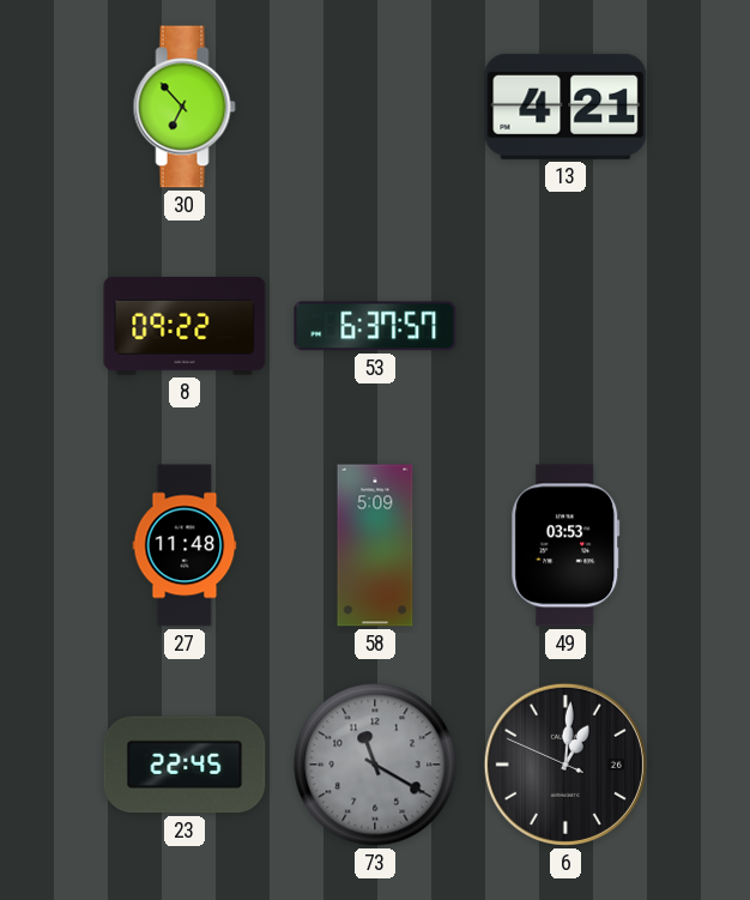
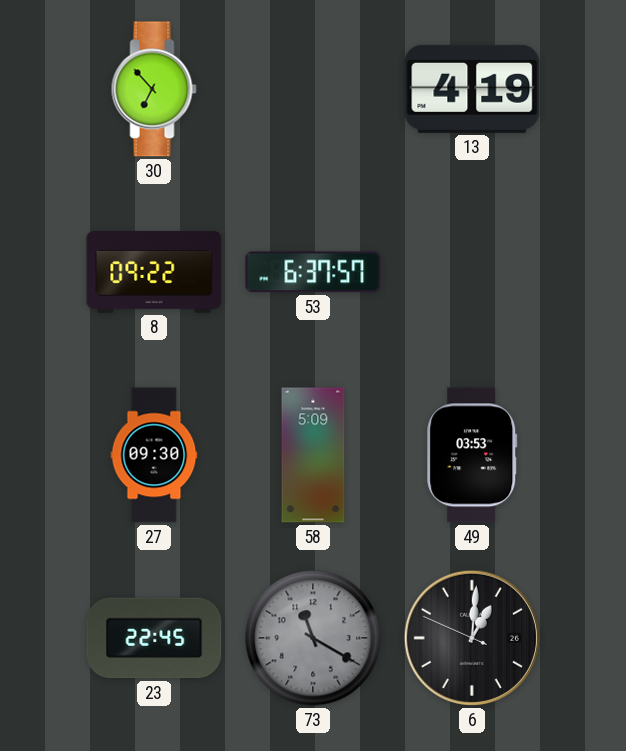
13: 4:21 -> 4:19 (472, 89)
27: 11:48 -> 09:30 (154, 455)
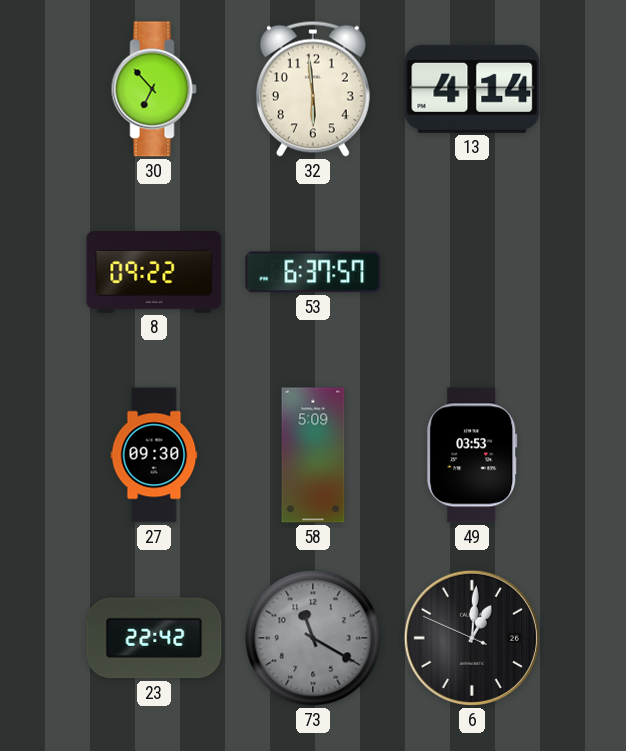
32: none -> 5:59 (313, 89)
13: 4:19 -> 4:14 (472, 89)
23: 22:45 -> 22:42 (154, 638)
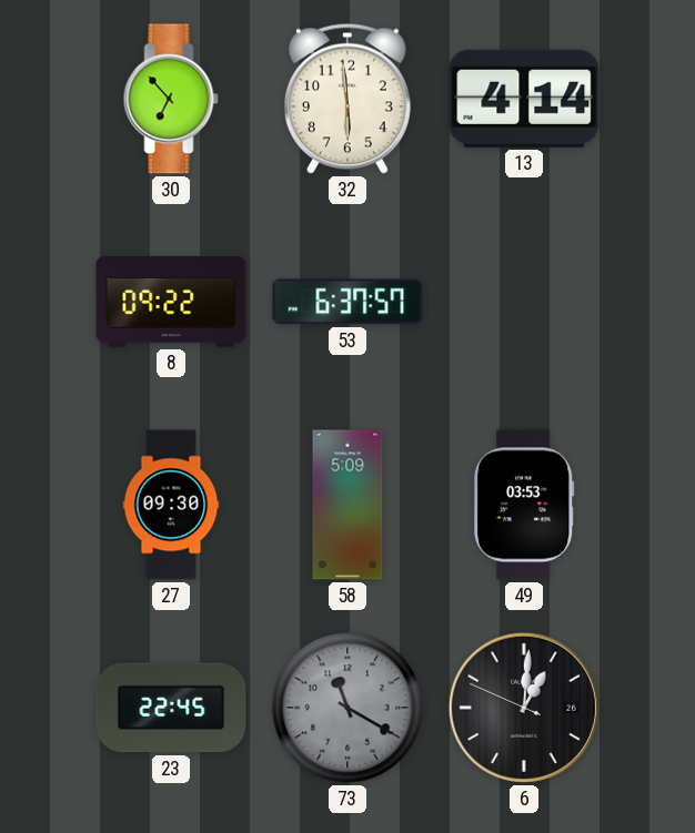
23: 22:42 -> 22:45 (171, 708)
